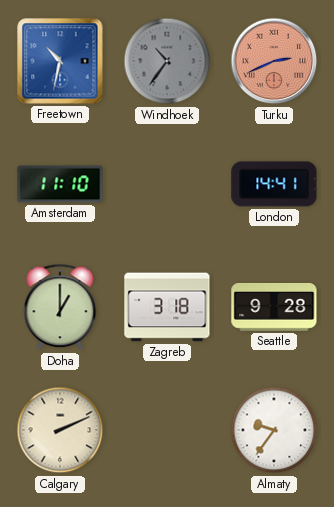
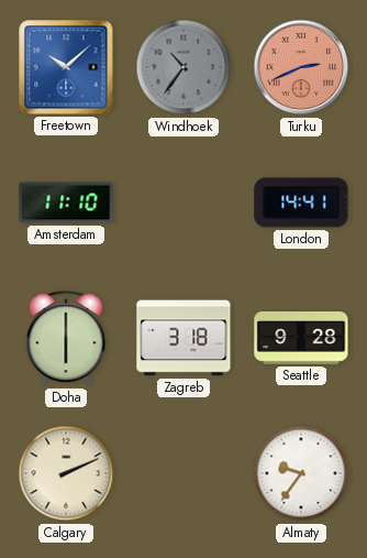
Freetown: 10:32 -> 10:08 (66, 67)
Doha: 1:00 -> 6:00 (66, 338)
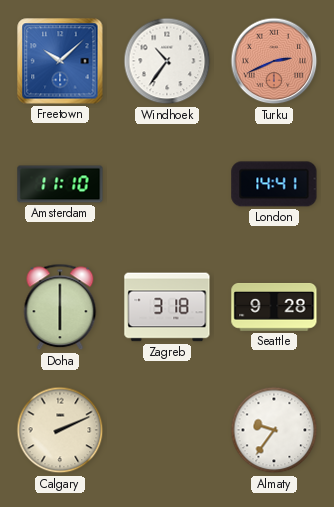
Windhoek dial: grey -> white (167, 61)
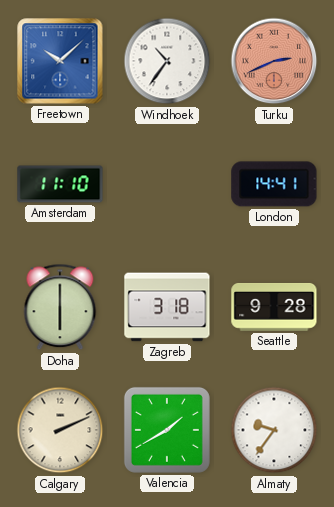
Valencia: none -> 1:40 (167, 430)
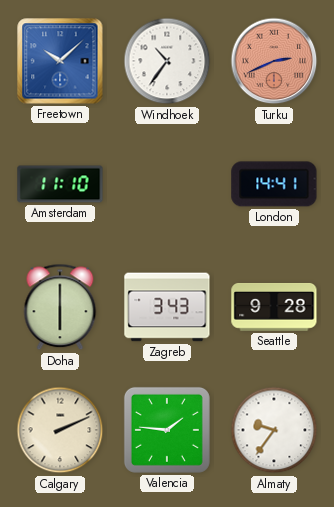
Zagreb: 3:18 -> 3:43 (167, 307)
Valencia: 1:40 -> 1:46 (167, 430)
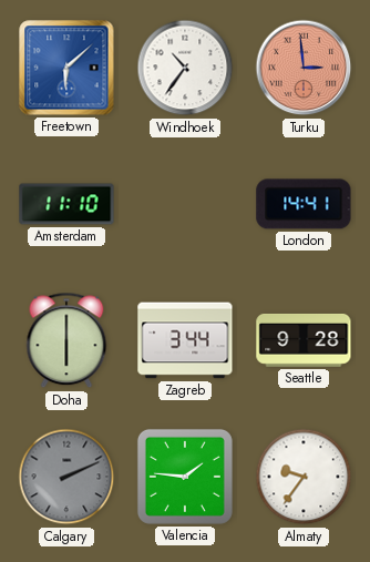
Freetown: 10:08 -> 6:08 (66, 68)
Turku: 2:41 -> 2:59 (304, 68)
Zagreb: 3:43 -> 3:44 (185, 340)
Calgary dial: cream -> grey (66, 477)
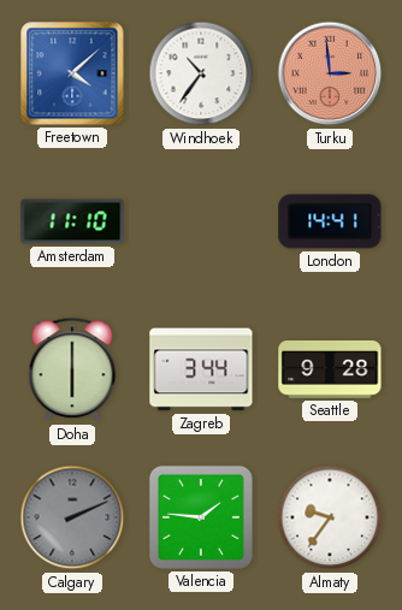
Freetown: 6:08 -> 4:08 (72, 73)
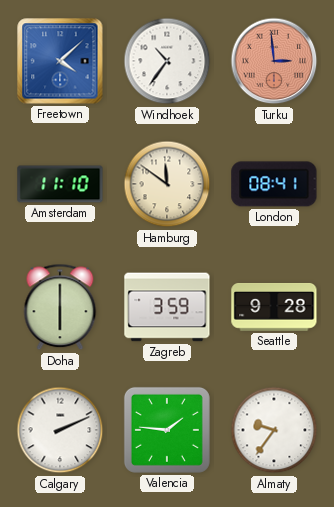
Hamburg: none -> 11:51 (167, 184)
London: 14:41 -> 08:41 (274, 184)
Zagreb: 3:44 -> 3:59 (167, 307)
Calgary dial: grey -> white (60, 430)
